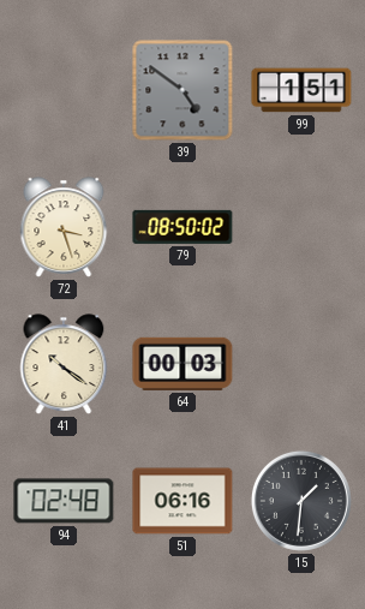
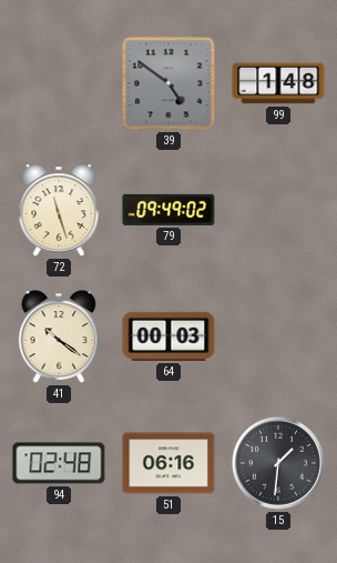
99: 1:51 -> 1:48 (278, 83)
72: 3:27 -> 11:27 (59, 210)
79: 08:50 -> 09:49 (168, 210)
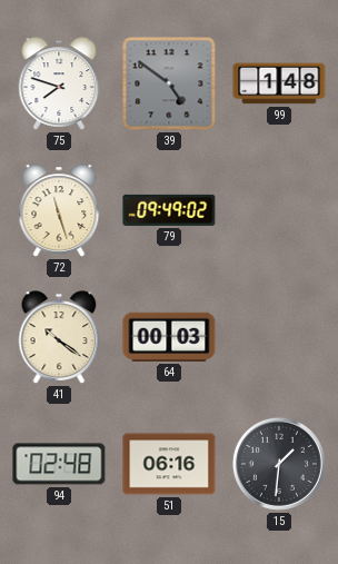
75: none -> 7:48 (59, 83)
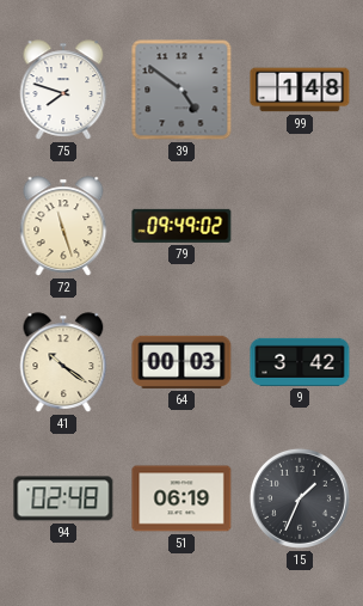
9: none -> 3:42 (300, 362)
51: 06:16 -> 06:19 (181, 498)
15: 1:31 -> 1:34 (300, 498)
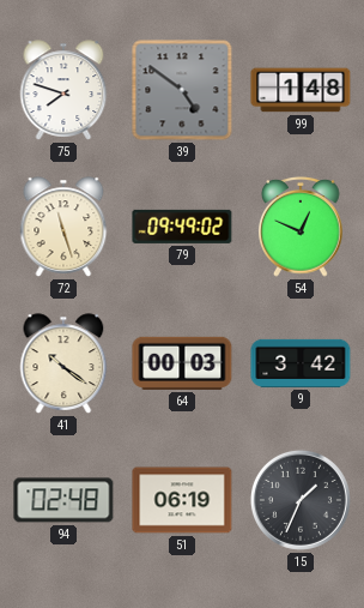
54: none -> 12:49 (301, 227)
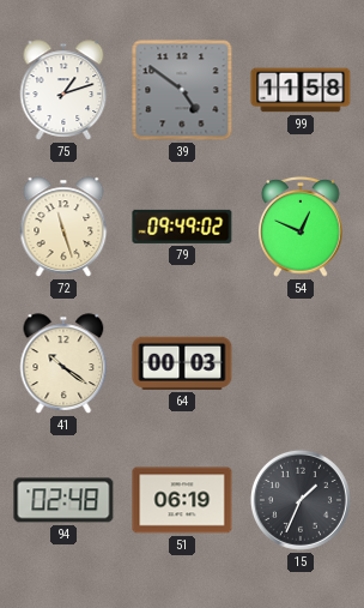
75: 7:48 -> 1:12 (63, 90)
99: 1:48 -> 11:58 (301, 90)
9: 3:42 -> none (301, 363)
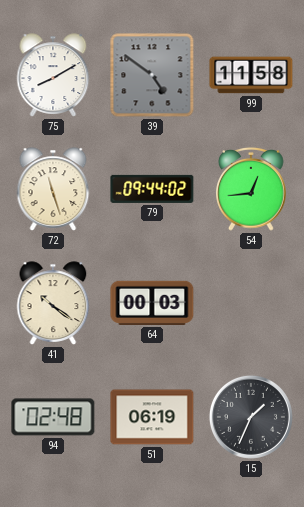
75: 1:12 -> 8:10 (53, 75)
79: 09:49 -> 09:44 (152, 189)
54: 12:49 -> 12:44 (251, 189)
